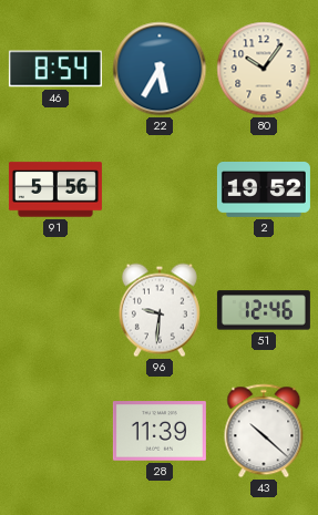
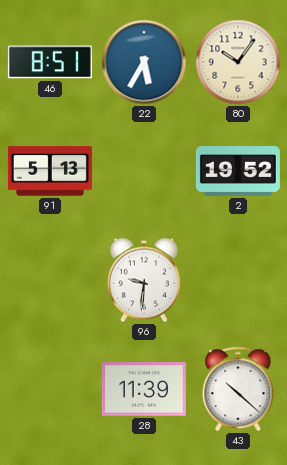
46: 8:54 -> 8:51 (50, 62)
91: 5:56 -> 5:13 (50, 171)
51: 12:46 -> none (264, 310)
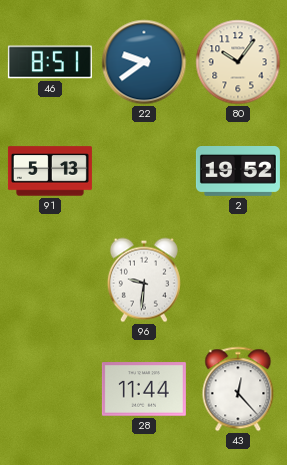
22: 5:35 -> 9:39 (144, 62)
28: 11:39 -> 11:44 (144, 389)
43: 10:22 -> 12:23 (238, 389)
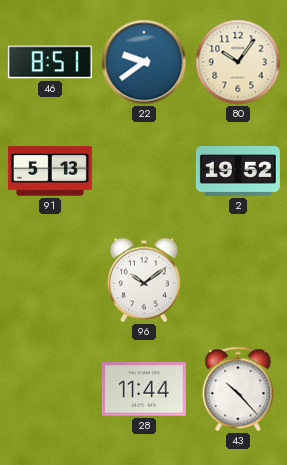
96: 9:31 -> 10:09 (144, 280)
43: 12:23 -> 10:23 (238, 389)
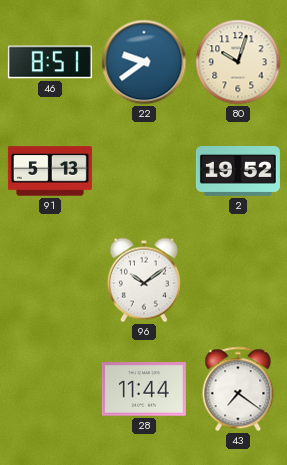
80: 10:06 -> 10:03 (238, 62)
43: 10:23 -> 7:21 (238, 389)
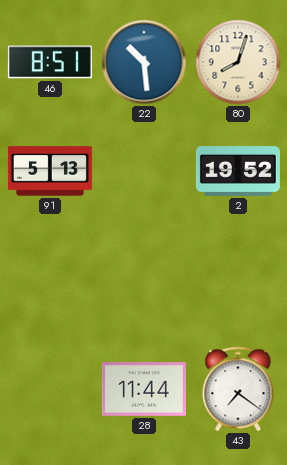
22: 9:39 -> 10:29 (144, 62)
80: 10:03 -> 8:03 (238, 62)
96: 10:09 -> none (144, 280)
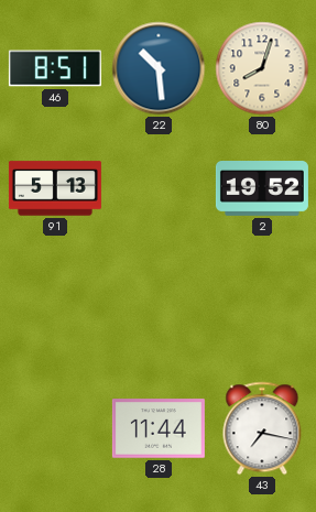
43: 7:21 -> 7:17 (262, 428)
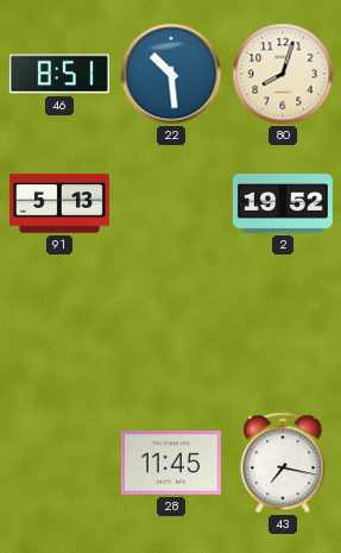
28: 11:44 -> 11:45 (171, 463)
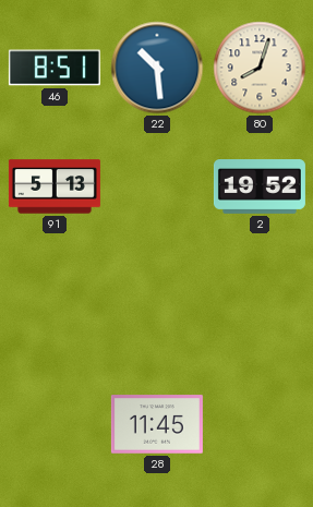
43: 7:17 -> none (283, 463)
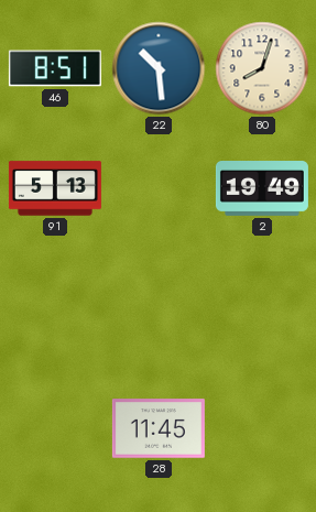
2: 19:52 -> 19:49 (262, 189)
